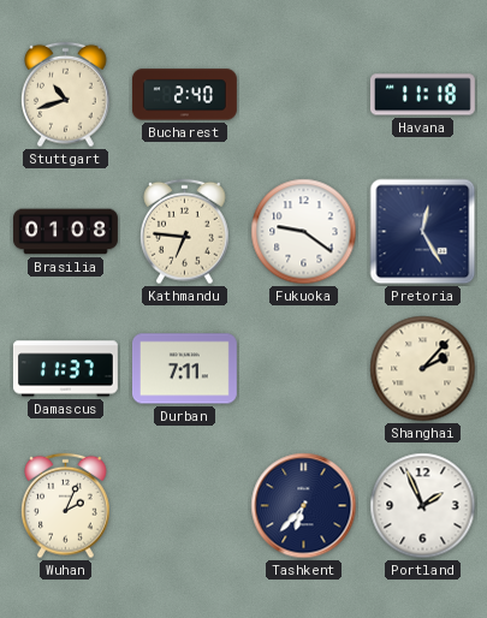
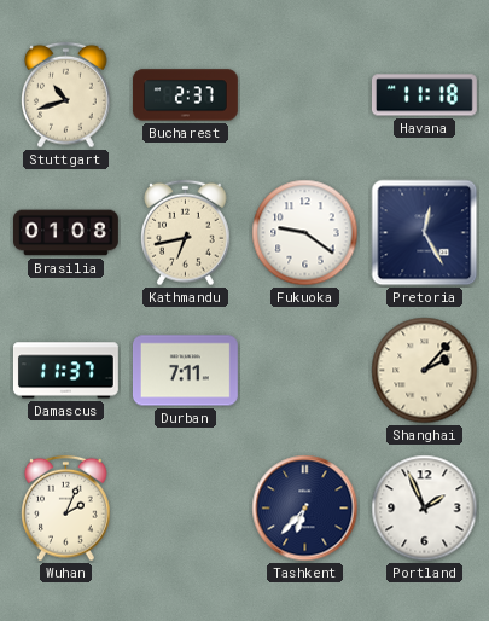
Bucharest: 2:40 -> 2:37 (185, 95)
Kathmandu: 6:46 -> 6:43 (186, 233)
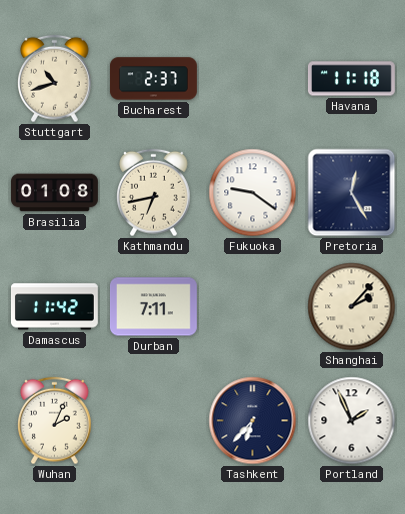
Damascus: 11:37 -> 11:42 (54, 307)
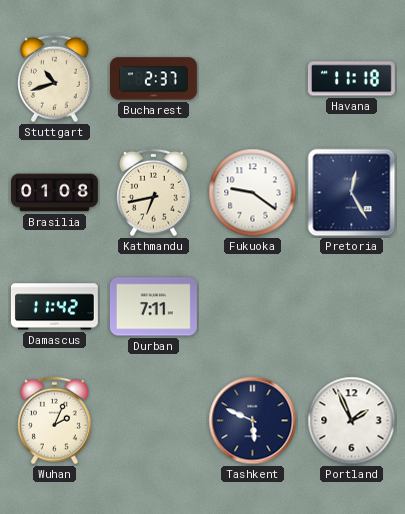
Shanghai: 2:07 -> none (352, 307)
Tashkent: 6:37 -> 5:49 (253, 421)
